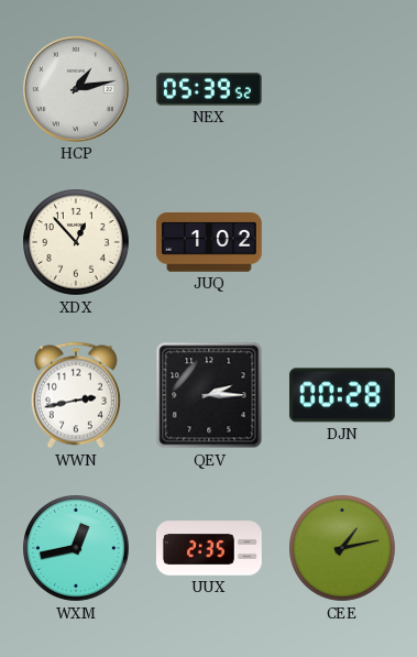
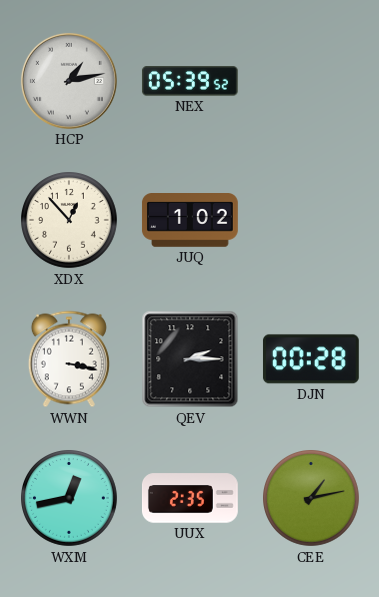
WWN: 2:43 -> 3:17 (69, 359)
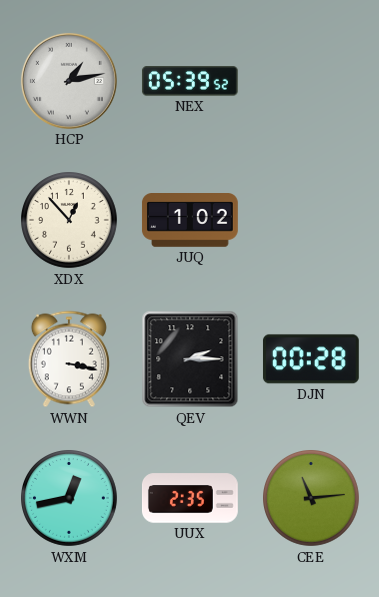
CEE: 1:13 -> 11:14 (312, 499)
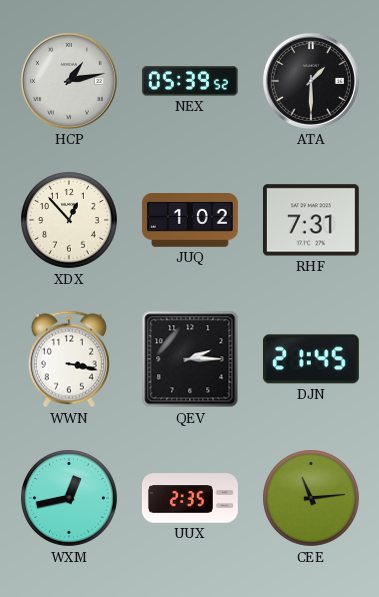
ATA: none -> 1:30 (311, 81)
RHF: none -> 7:31 (311, 220)
DJN: 00:28 -> 21:45 (311, 359)
